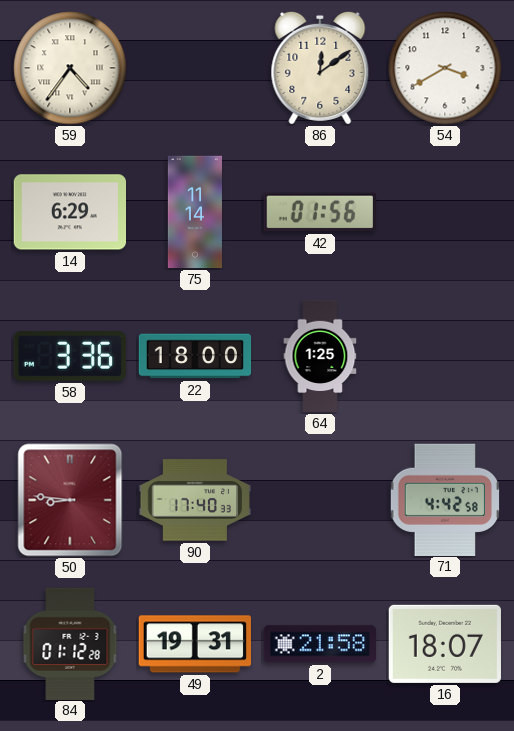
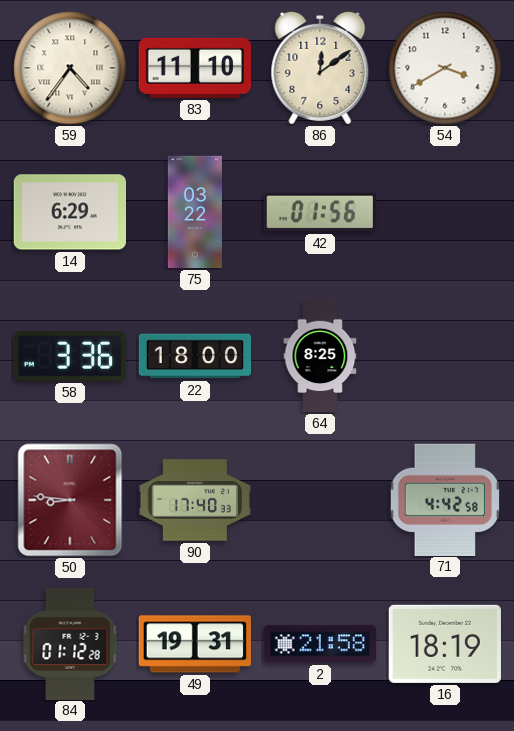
83: none -> 11:10 (194, 68)
75: 11:14 -> 03:22 (195, 212)
64: 1:25 -> 8:25 (320, 356)
16: 18:07 -> 18:19 (445, 644)
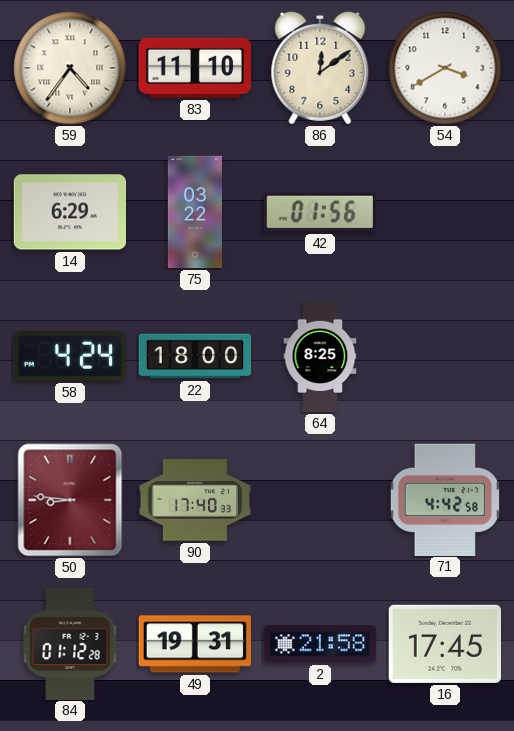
58: 3:36 -> 4:24 (69, 357)
16: 18:19 -> 17:45 (445, 644)
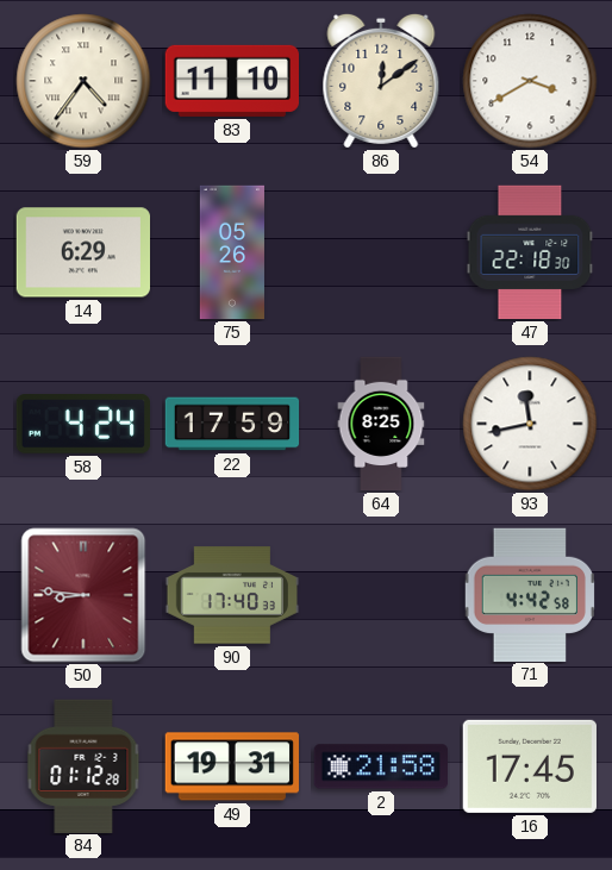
75: 03:22 -> 05:26 (232, 252)
42: 01:56 -> none (320, 212)
47: none -> 22:18 (530, 252)
22: 18:00 -> 17:59 (232, 424)
93: none -> 11:43 (530, 424)
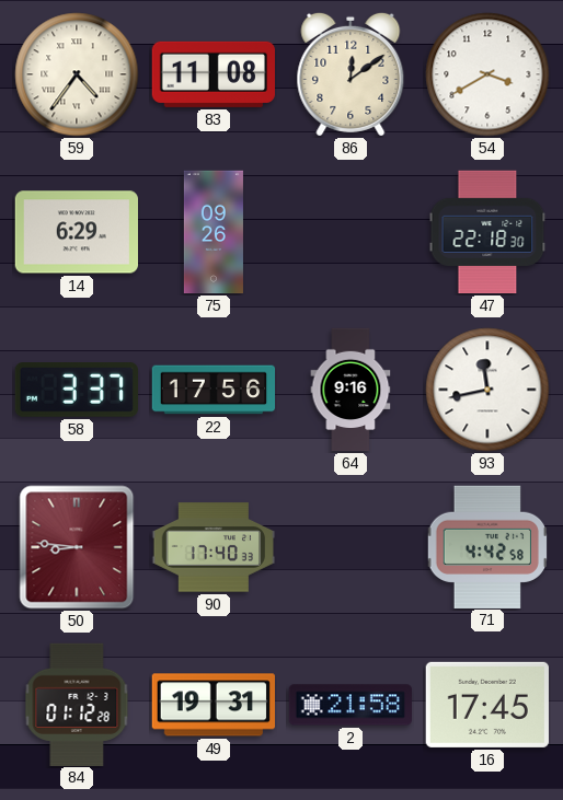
83: 11:10 -> 11:08 (212, 74)
75: 05:26 -> 09:26 (214, 232)
58: 4:24 -> 3:37 (76, 391)
22: 17:59 -> 17:56 (214, 390)
64: 8:25 -> 9:16 (351, 390)
